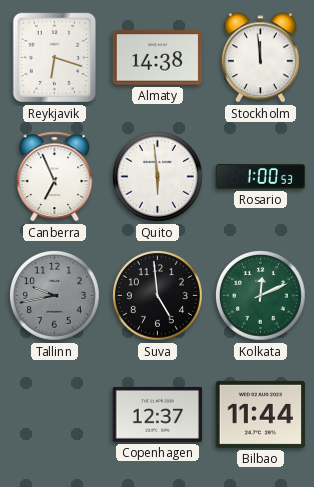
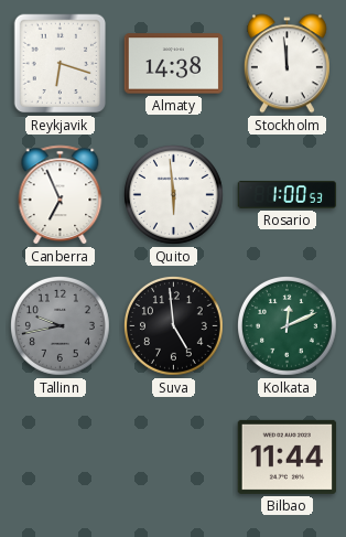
Copenhagen: 12:37 -> none (158, 414)
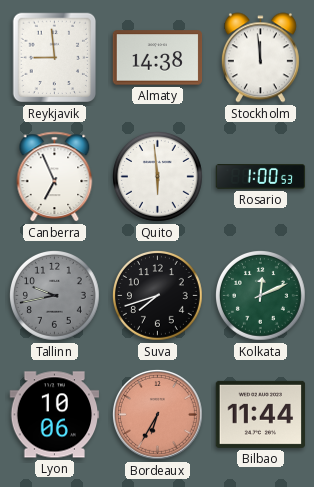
Reykjavik: 6:18 -> 8:59 (55, 58)
Suva: 4:59 -> 7:42 (158, 296)
Lyon: none -> 10:06 (55, 415)
Bordeaux: none -> 6:35 (157, 414)
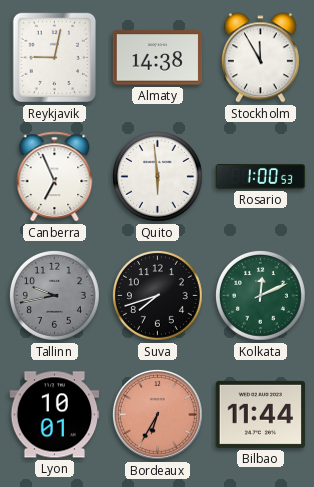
Reykjavik: 8:59 -> 9:02 (55, 58)
Stockholm: 11:59 -> 11:55 (260, 58)
Lyon: 10:06 -> 10:01 (55, 415)
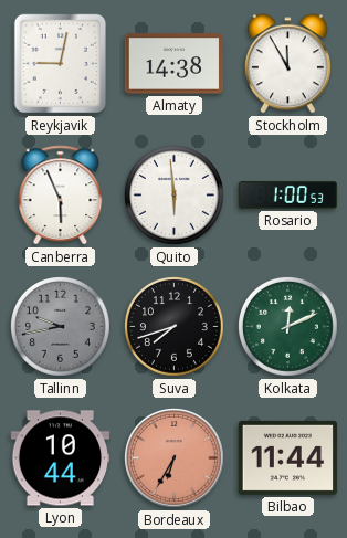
Canberra: 6:56 -> 5:56 (61, 196)
Lyon: 10:01 -> 10:44 (61, 458)
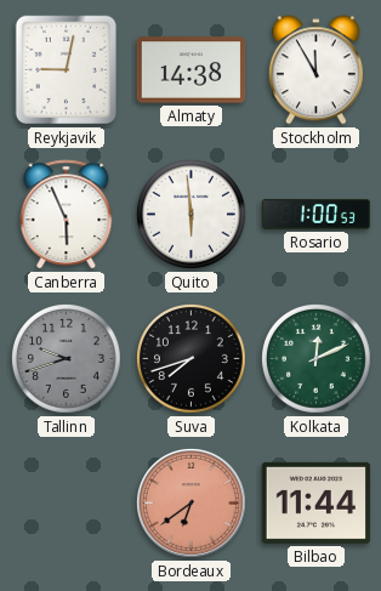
Tallinn: 9:43 -> 9:42 (67, 359)
Lyon: 10:44 -> none (61, 458)
Bordeaux: 6:35 -> 6:39 (190, 502)
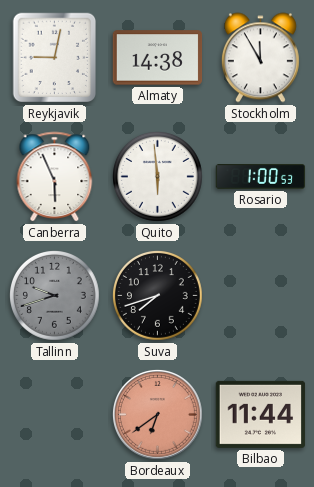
Kolkata: 12:11 -> none (317, 359)
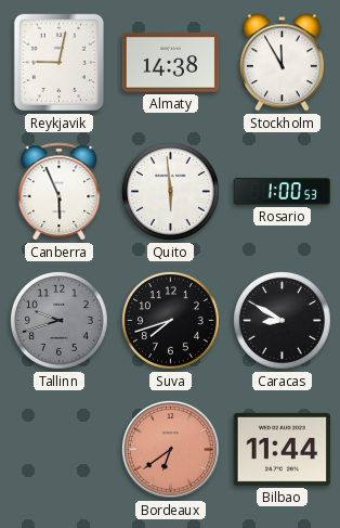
Caracas: none -> 8:50 (283, 321)
